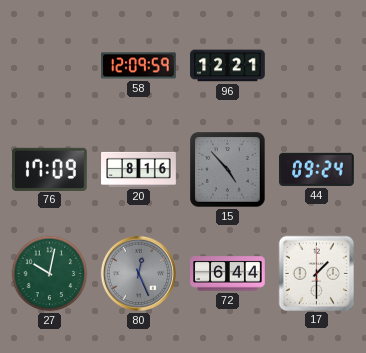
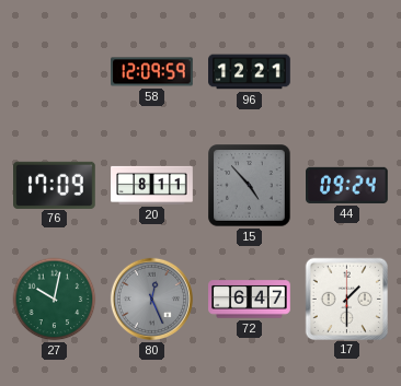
20: 8:16 -> 8:11 (152, 185)
72: 6:44 -> 6:47 (250, 300)
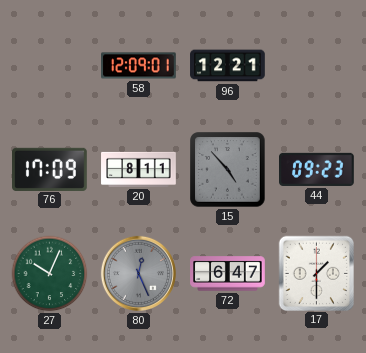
58: 12:09:59 -> 12:09:01 (139, 66)
44: 09:24 -> 09:23 (317, 169)
27: 10:02 -> 10:04 (50, 274)
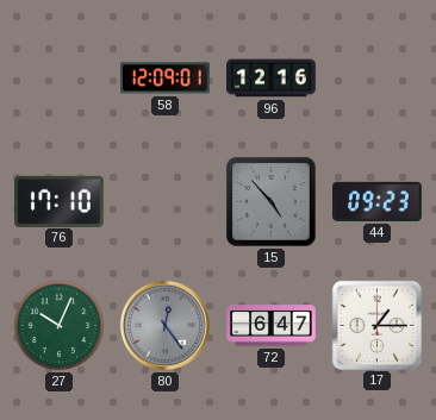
96: 12:21 -> 12:16 (272, 79)
76: 17:09 -> 17:10 (60, 201)
20: 8:11 -> none (139, 169)
80: 12:26 -> 12:24 (164, 325)
17: 1:30 -> 1:15 (376, 325)
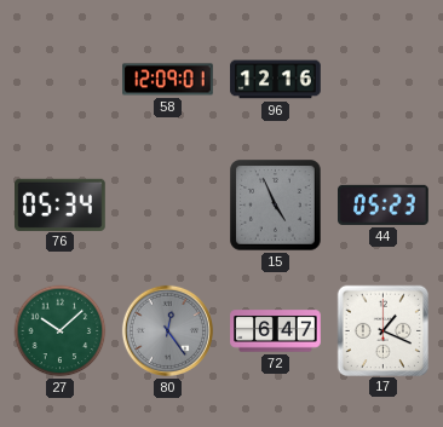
76: 17:10 -> 05:34 (61, 204)
15: 4:53 -> 4:56 (276, 206)
44: 09:23 -> 05:23 (384, 204)
27: 10:04 -> 10:08 (61, 331)
17: 1:15 -> 1:19 (382, 330)
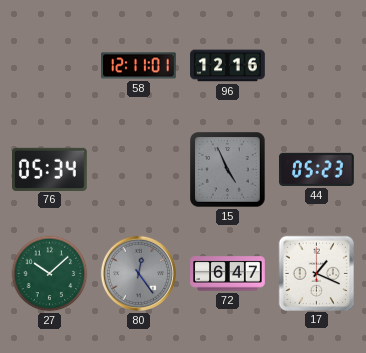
58: 12:09 -> 12:11 (139, 66)
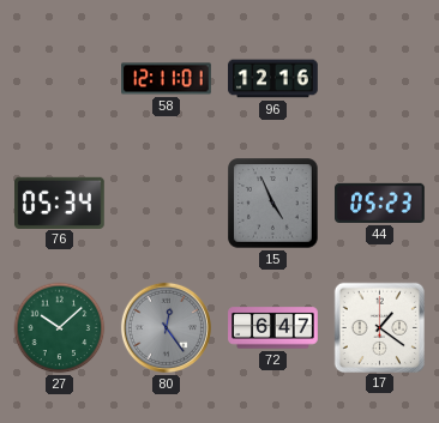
17: 1:19 -> 1:21 (379, 327)
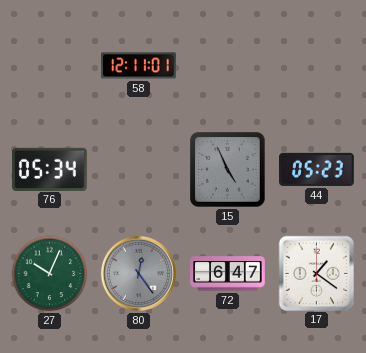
96: 12:16 -> none (273, 79)
27: 10:08 -> 10:04 (50, 274)
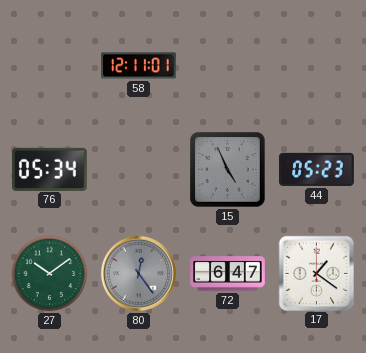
27: 10:04 -> 10:09 (50, 274)
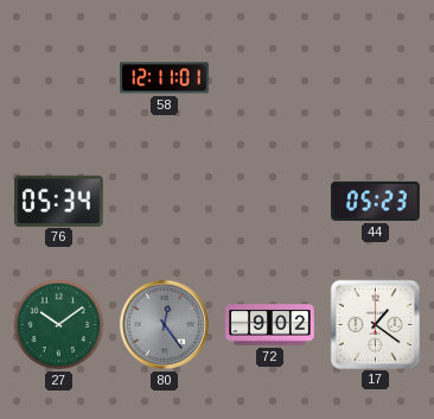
15: 4:56 -> none (228, 170)
72: 6:47 -> 9:02 (270, 325)
